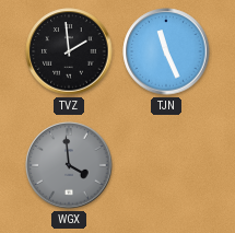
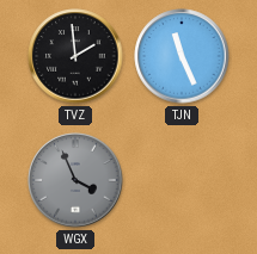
WGX: 3:59 -> 3:56 (75, 180)
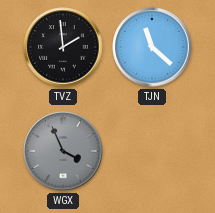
TJN: 11:26 -> 11:22 (152, 47)
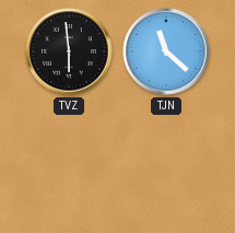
TVZ: 1:59 -> 5:59 (69, 51)
WGX: 3:56 -> none (63, 151)
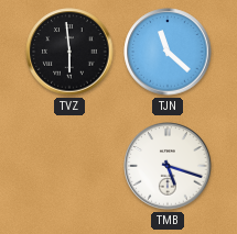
TMB: none -> 5:18 (168, 166)
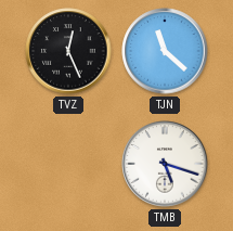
TVZ: 5:59 -> 12:26 (68, 51)
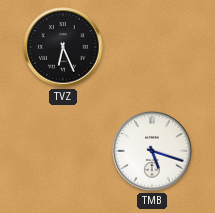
TVZ: 12:26 -> 6:26 (63, 47)
TJN: 11:22 -> none (165, 51)
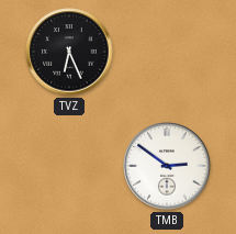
TMB: 5:18 -> 2:51 (167, 166)
